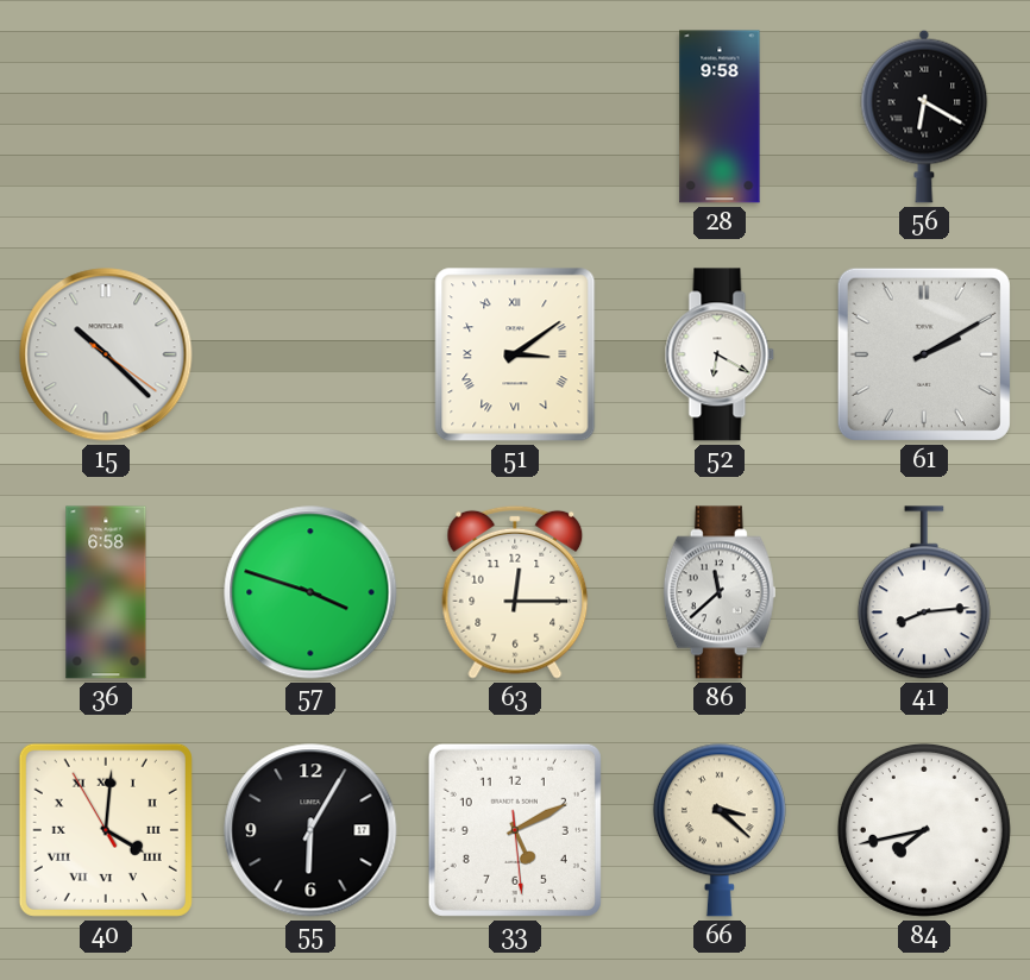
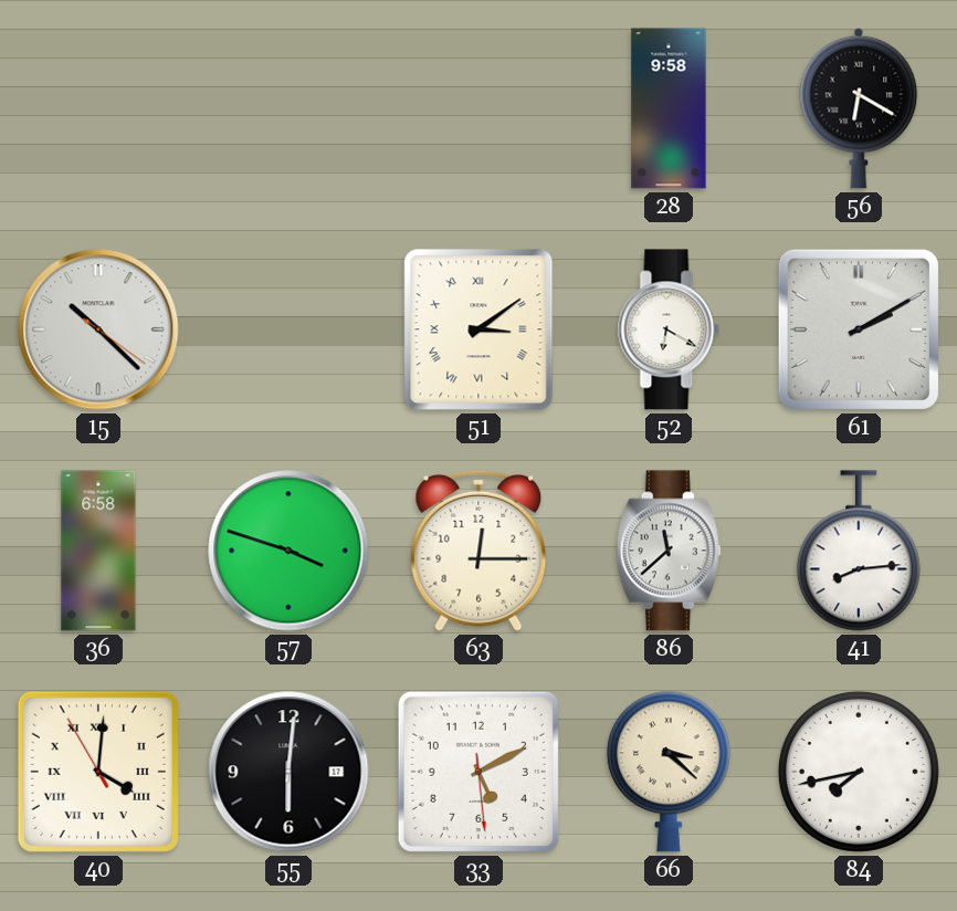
55: 6:05 -> 6:01 (288, 772)
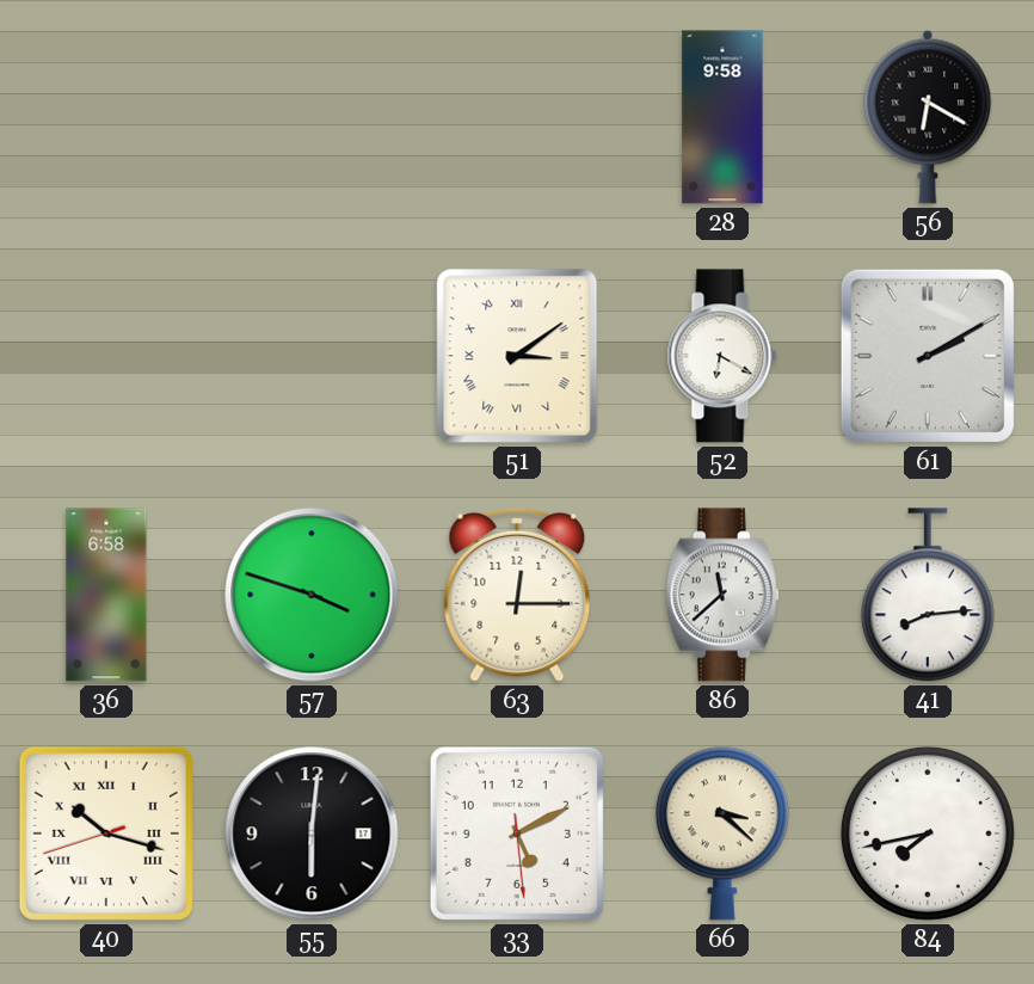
15: 10:22 -> none (98, 329)
40: 4:00 -> 10:17 (106, 834)
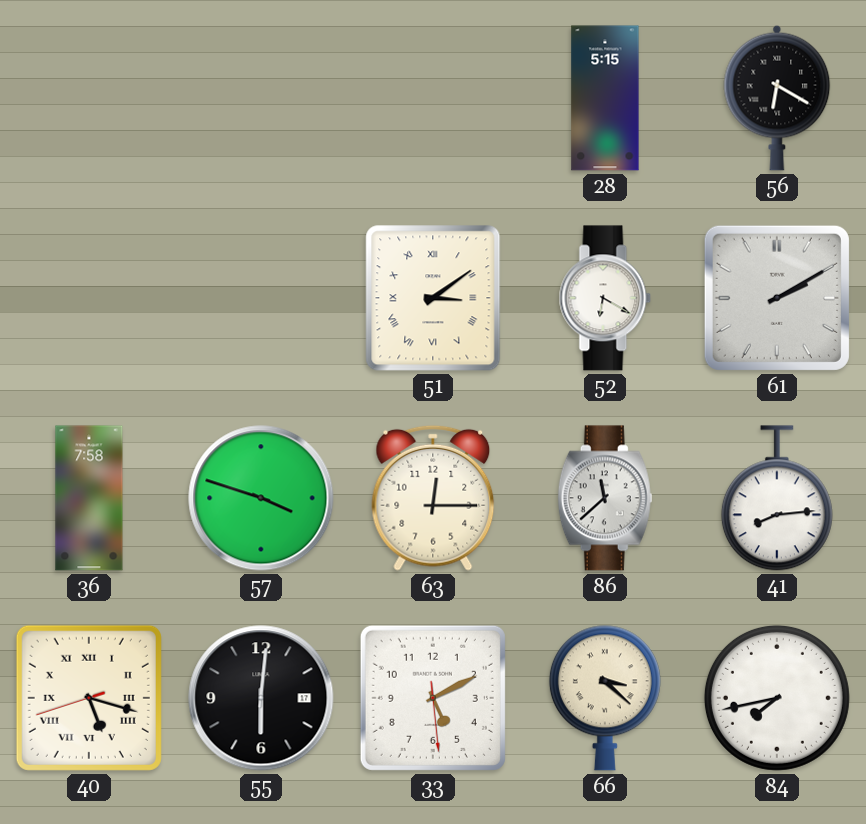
28: 9:58 -> 5:15 (605, 98)
36: 6:58 -> 7:58 (89, 498)
40: 10:17 -> 5:17 (89, 698)
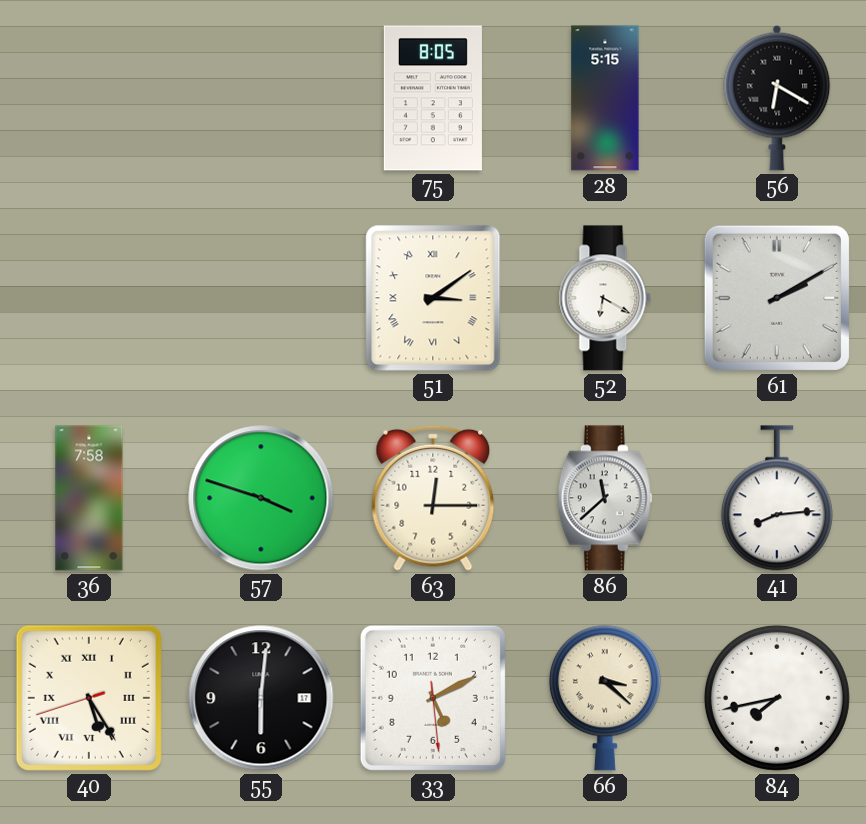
75: none -> 8:05 (433, 98)
40: 5:17 -> 5:24 (89, 698)
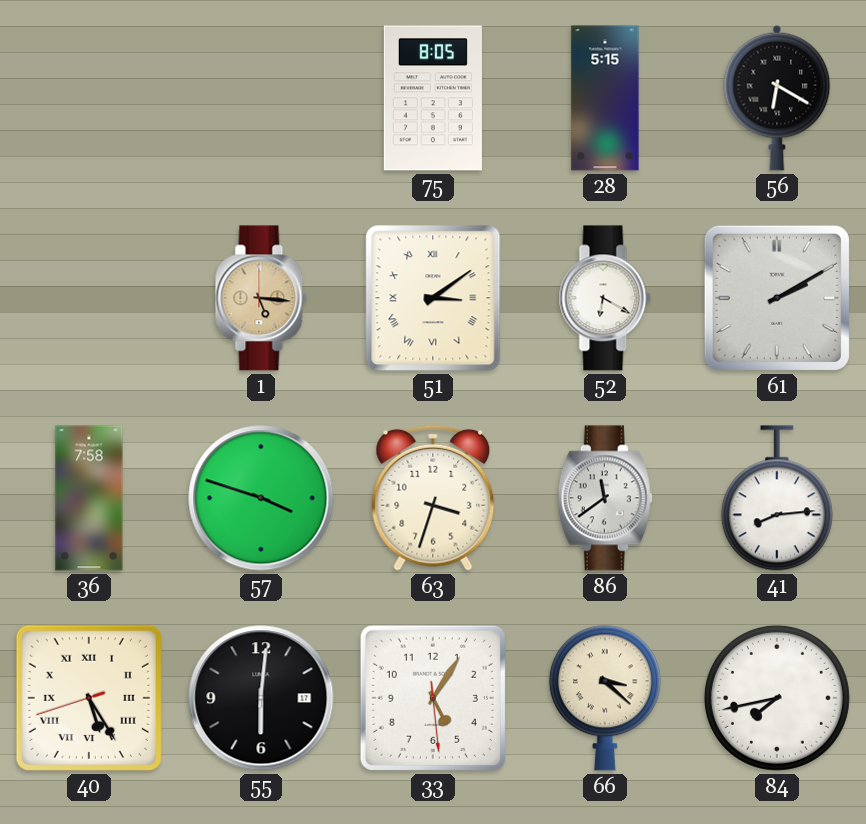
1: none -> 5:16 (261, 298)
63: 12:15 -> 3:33 (433, 498)
86: 11:38 -> 11:39 (605, 498)
33: 5:10 -> 5:05 (433, 698)
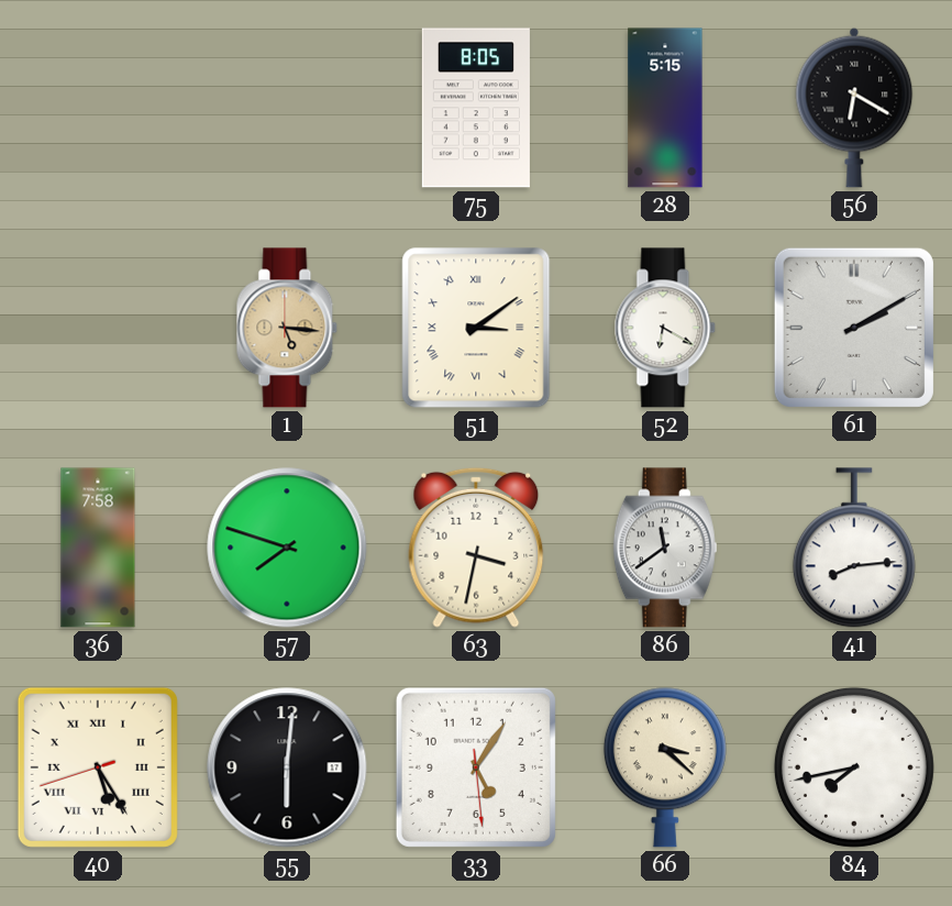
57: 3:48 -> 7:48 (287, 548)
63: 3:33 -> 3:32 (476, 548)
